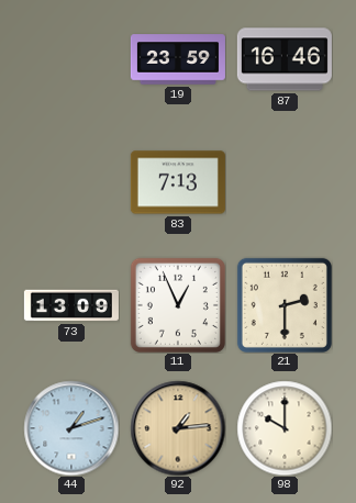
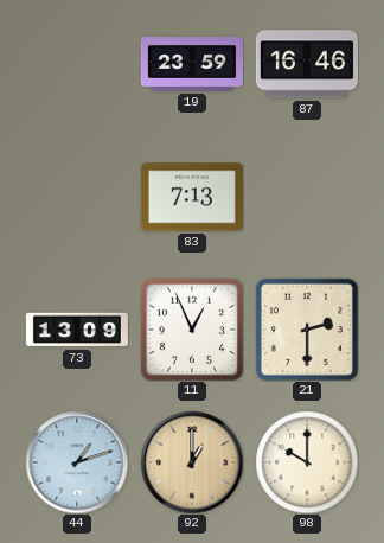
92: 1:14 -> 1:00 (192, 462)
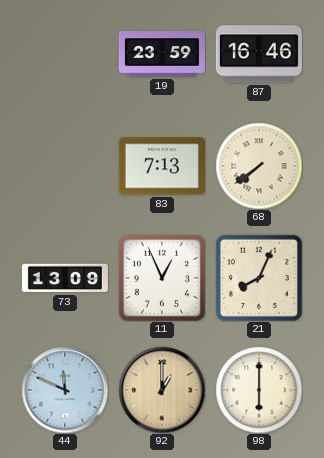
68: none -> 7:39 (259, 166)
21: 2:30 -> 8:04 (259, 278)
44: 1:12 -> 11:49 (65, 390)
98: 10:00 -> 6:00 (259, 390)
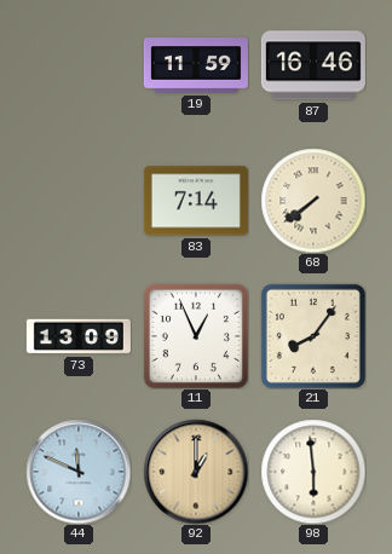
19: 23:59 -> 11:59 (196, 65)
83: 7:13 -> 7:14 (196, 201)
21: 8:04 -> 8:06 (313, 336)
98: 6:00 -> 5:59 (313, 472)
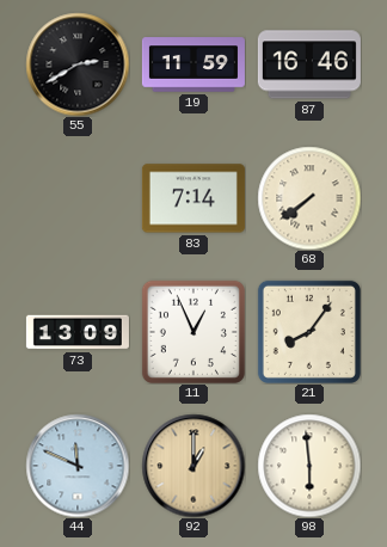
55: none -> 2:40 (78, 64)
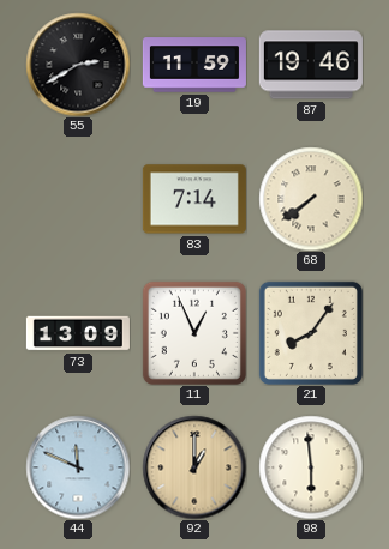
87: 16:46 -> 19:46 (311, 65)
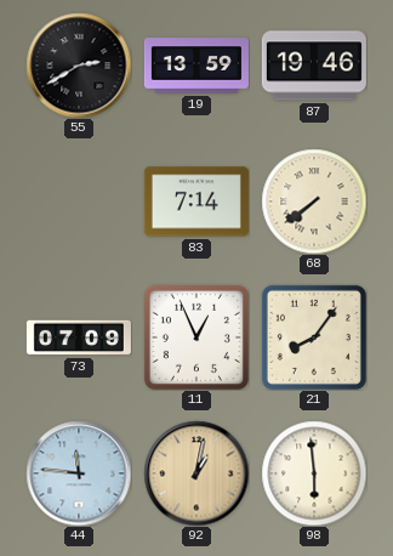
19: 11:59 -> 13:59 (196, 66)
73: 13:09 -> 07:09 (79, 337)
44: 11:49 -> 11:46 (79, 473)
92: 1:00 -> 1:02 (196, 473)
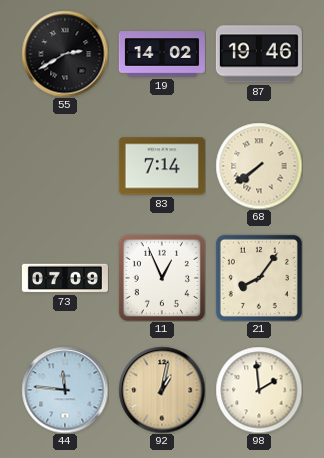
19: 13:59 -> 14:02 (162, 54)
98: 5:59 -> 1:59 (259, 390)
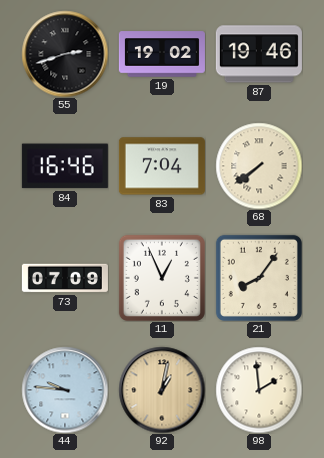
55: 2:40 -> 2:42 (65, 54)
19: 14:02 -> 19:02 (162, 54)
84: none -> 16:46 (65, 166)
83: 7:14 -> 7:04 (162, 166)
44: 11:46 -> 9:46 (65, 390)
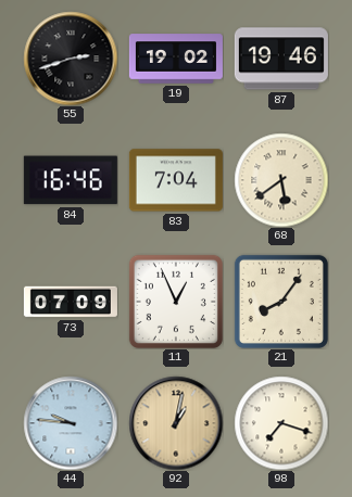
68: 7:39 -> 5:39 (281, 180)
98: 1:59 -> 7:18 (281, 423)
